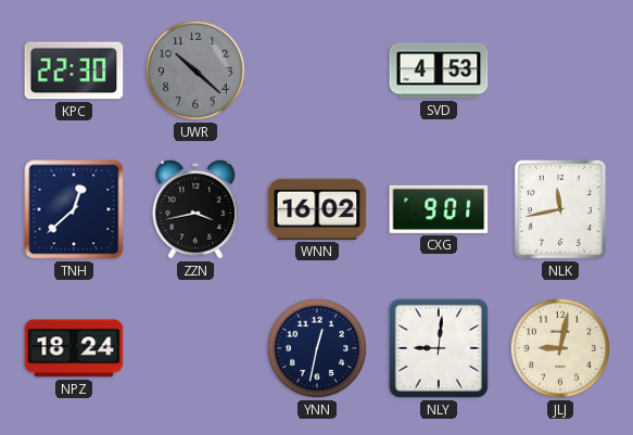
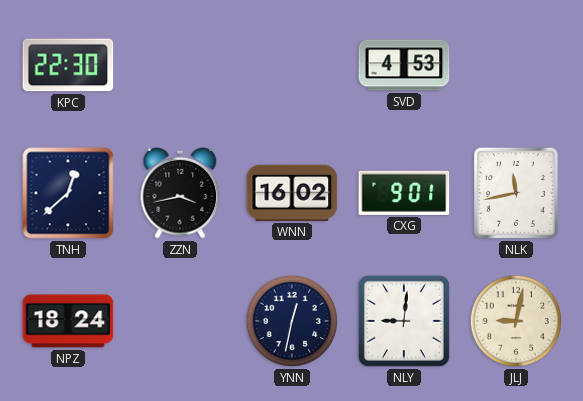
UWR: 10:22 -> none (195, 71)
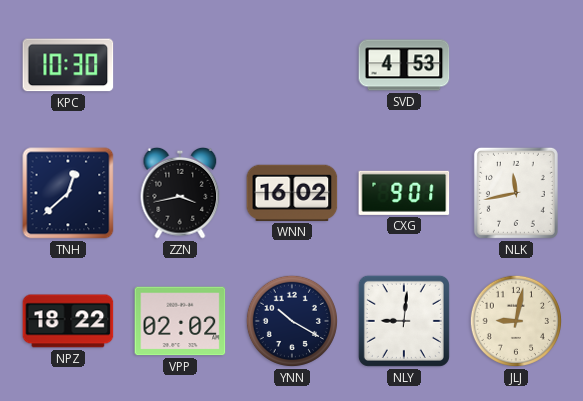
KPC: 22:30 -> 10:30 (68, 65)
NPZ: 18:24 -> 18:22 (68, 321)
VPP: none -> 02:02 (180, 321)
YNN: 12:32 -> 10:20 (292, 321)
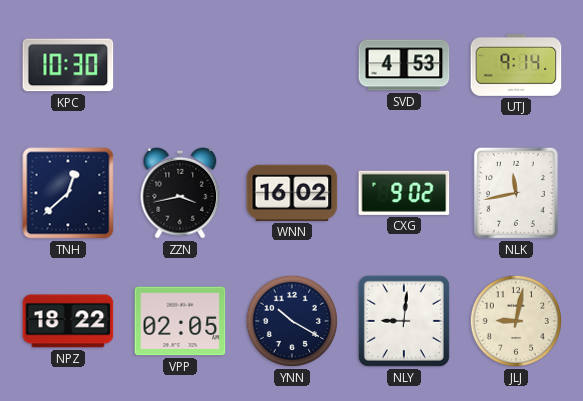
UTJ: none -> 9:14 (516, 65)
CXG: 9:01 -> 9:02 (404, 193)
VPP: 02:02 -> 02:05 (180, 321)
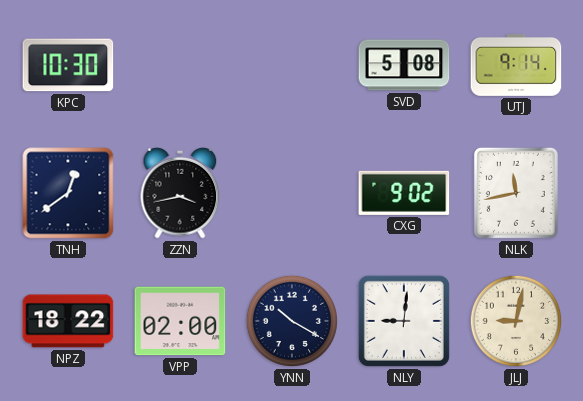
SVD: 4:53 -> 5:08 (404, 65)
TNH: 12:38 -> 12:39 (68, 193)
WNN: 16:02 -> none (292, 193)
VPP: 02:05 -> 02:00 (180, 321)
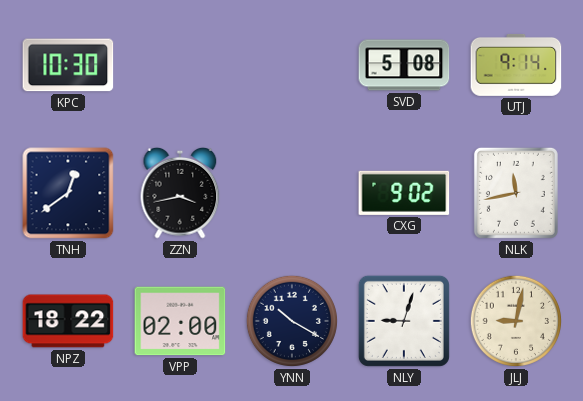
NLY: 9:01 -> 9:03 (404, 321)
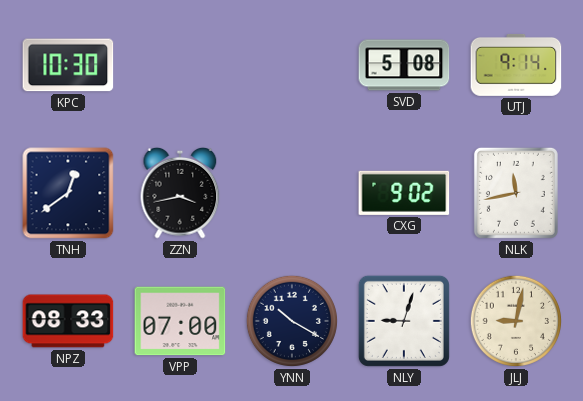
NPZ: 18:22 -> 08:33 (68, 321)
VPP: 02:00 -> 07:00 (180, 321)
